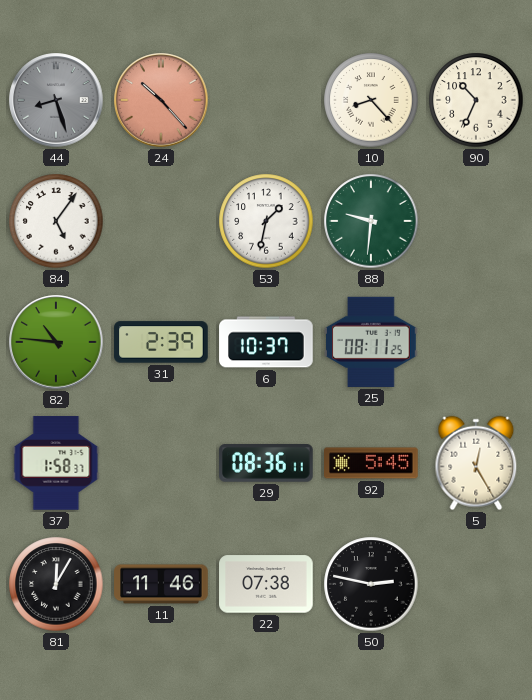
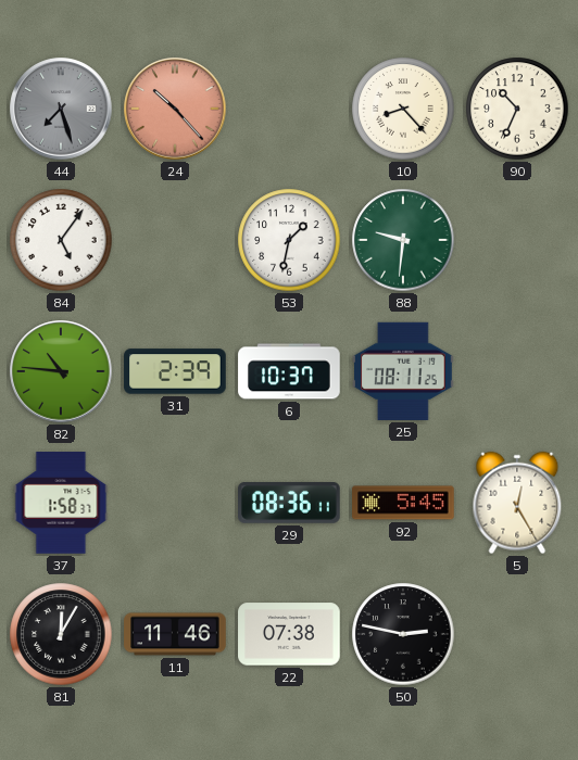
44: 8:27 -> 7:27 (61, 109)
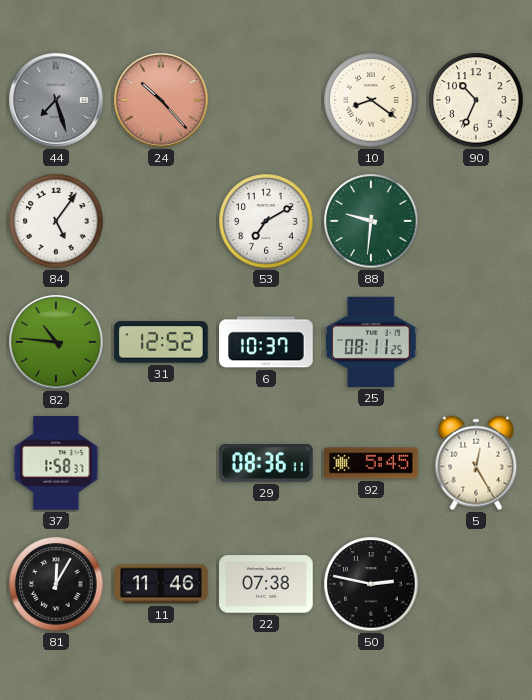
10: 8:23 -> 8:21 (371, 100)
53: 1:32 -> 7:10 (266, 221)
31: 2:39 -> 12:52 (161, 342)
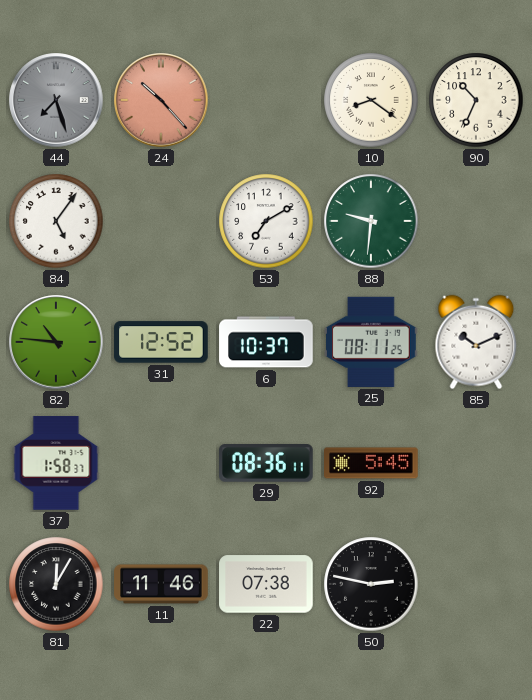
85: none -> 10:11 (476, 342)
5: 12:25 -> none (476, 463)
